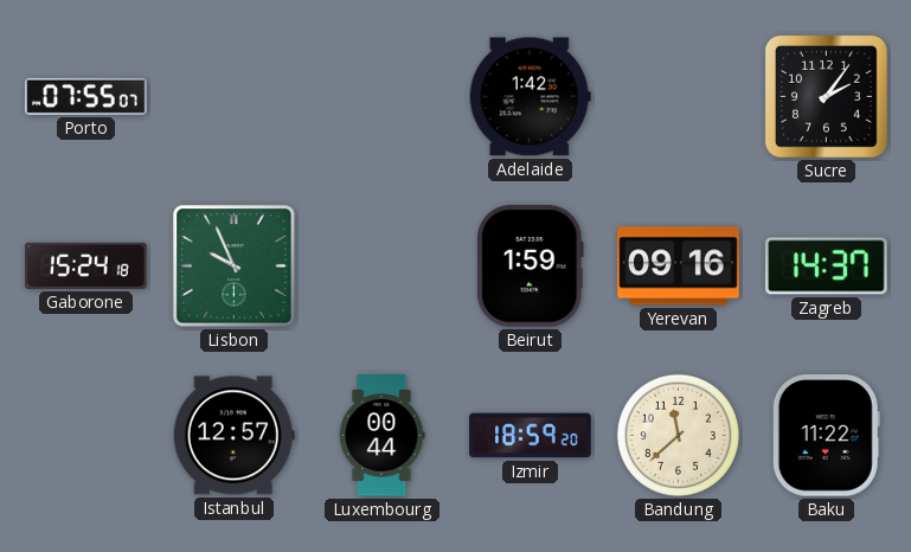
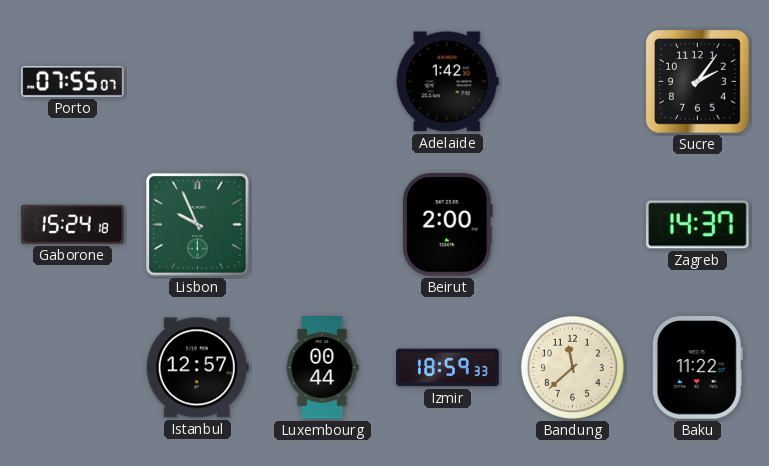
Beirut: 1:59 -> 2:00 (448, 225)
Yerevan: 09:16 -> none (679, 267)
Izmir: 18:59:20 -> 18:59:33 (448, 368)
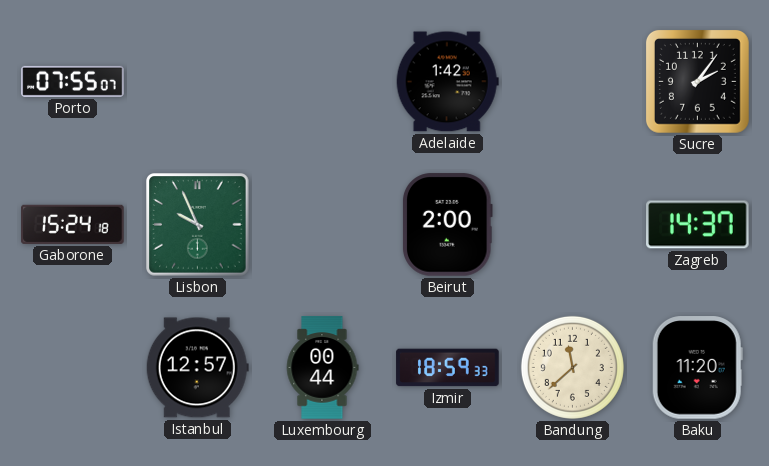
Baku: 11:22 -> 11:20 (697, 368)
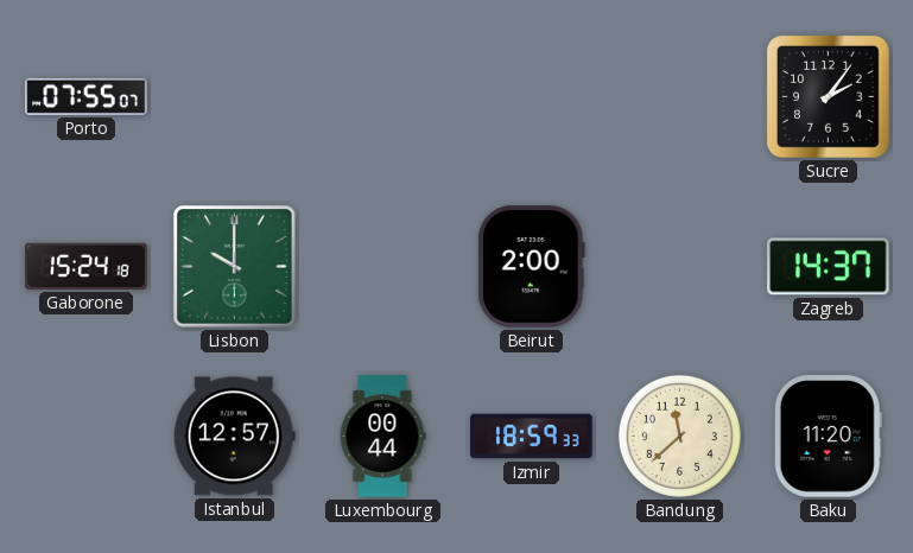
Adelaide: 1:42 -> none (447, 82)
Lisbon: 9:56 -> 10:00 (235, 267)
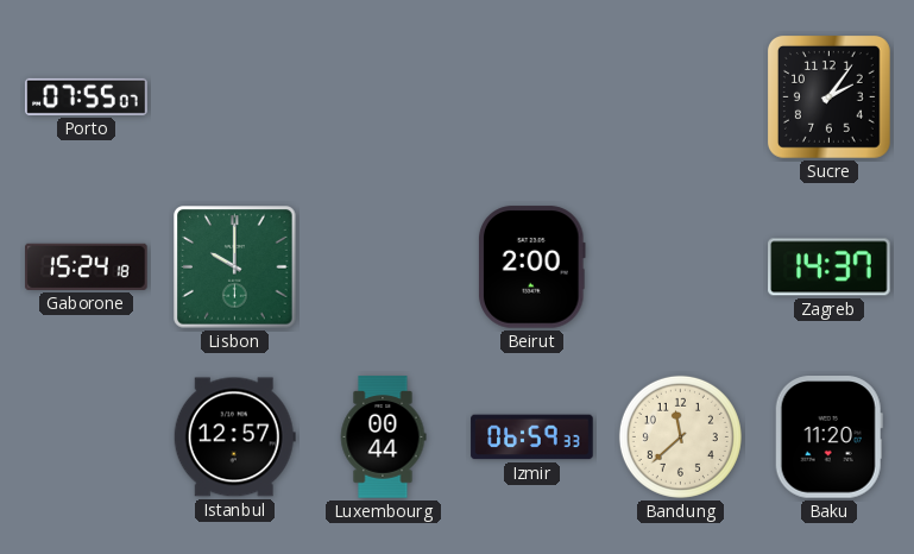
Izmir: 18:59 -> 06:59 (532, 437)
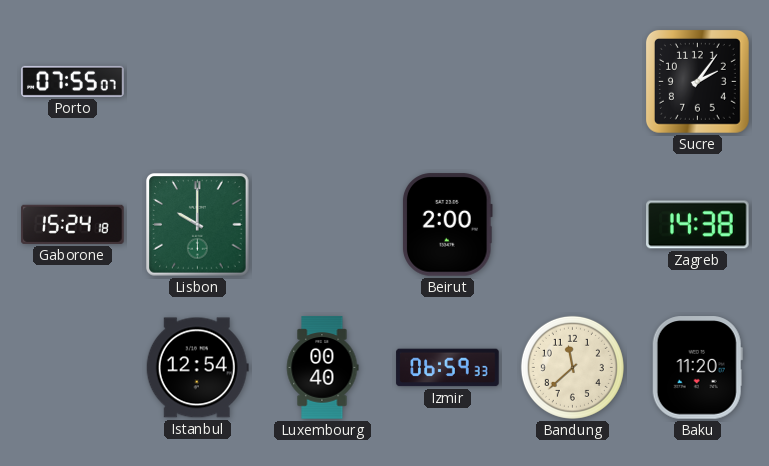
Zagreb: 14:37 -> 14:38 (698, 225)
Istanbul: 12:57 -> 12:54 (197, 368)
Luxembourg: 00:44 -> 00:40 (322, 368)
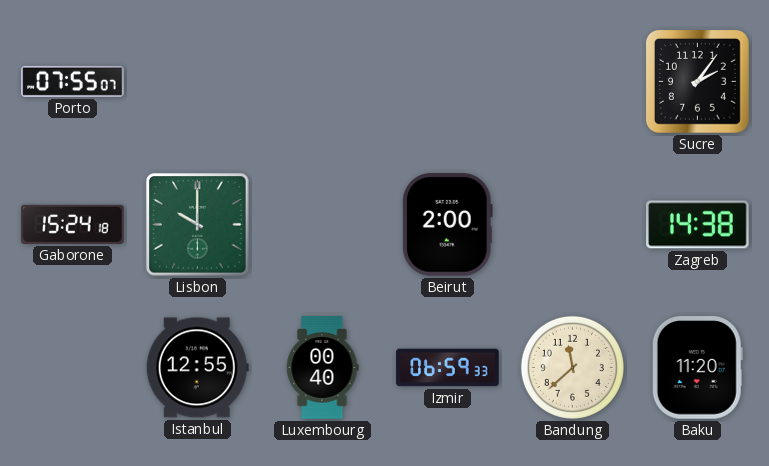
Istanbul: 12:54 -> 12:55 (197, 368)
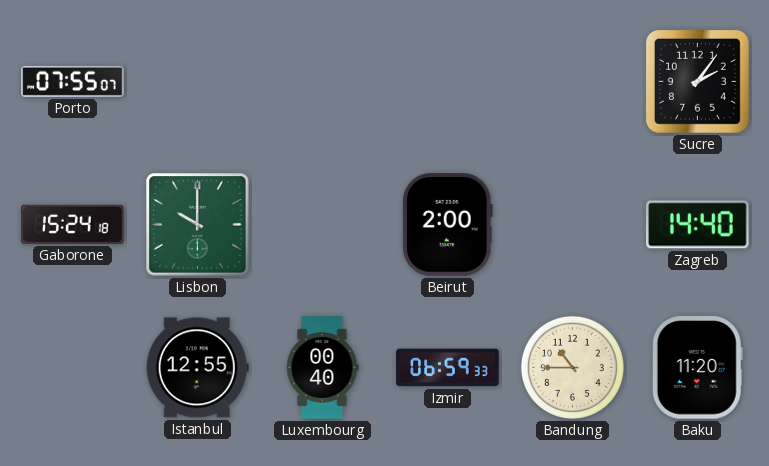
Zagreb: 14:38 -> 14:40 (698, 225)
Bandung: 11:38 -> 10:45 (572, 367)
